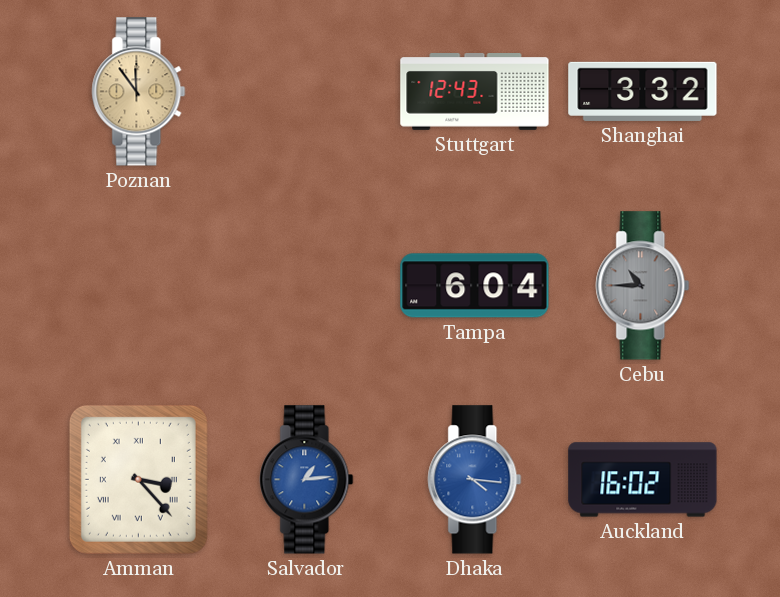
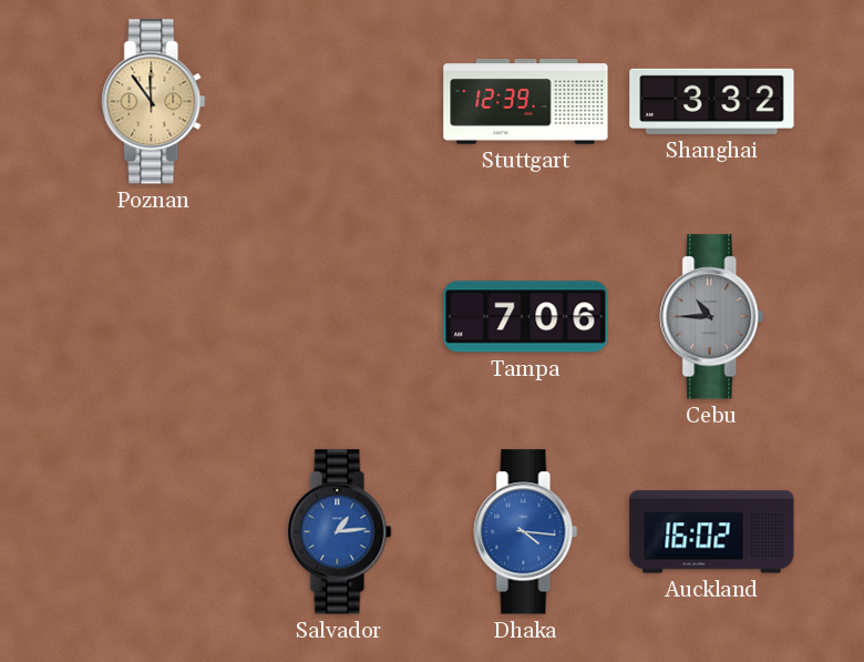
Stuttgart: 12:43 -> 12:39 (526, 102)
Tampa: 6:04 -> 7:06 (526, 317)
Amman: 3:23 -> none (138, 479)
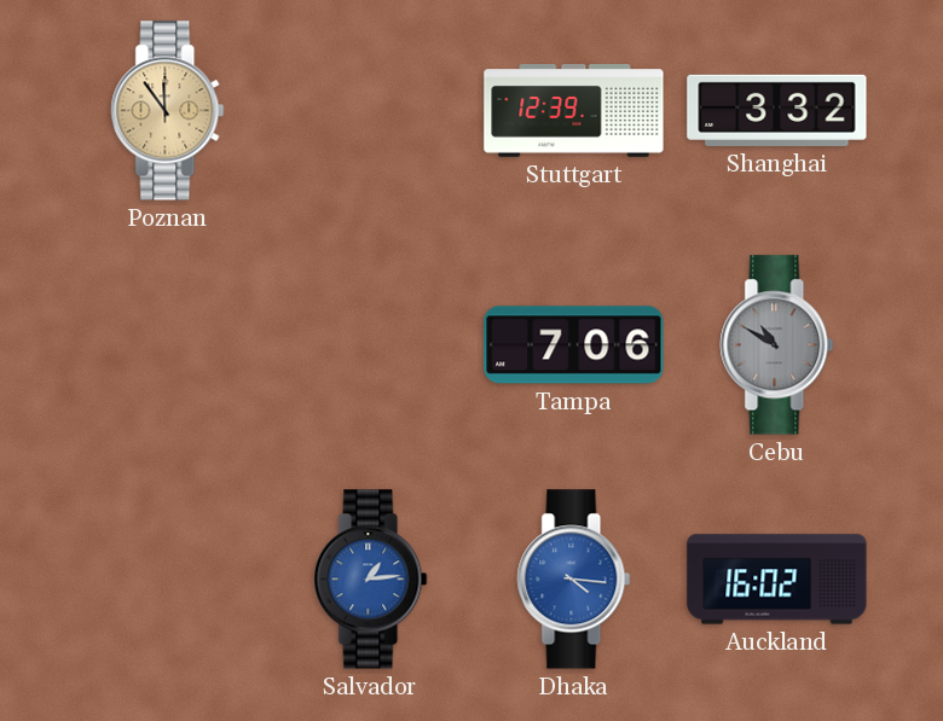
Cebu: 10:45 -> 10:50 (777, 345)
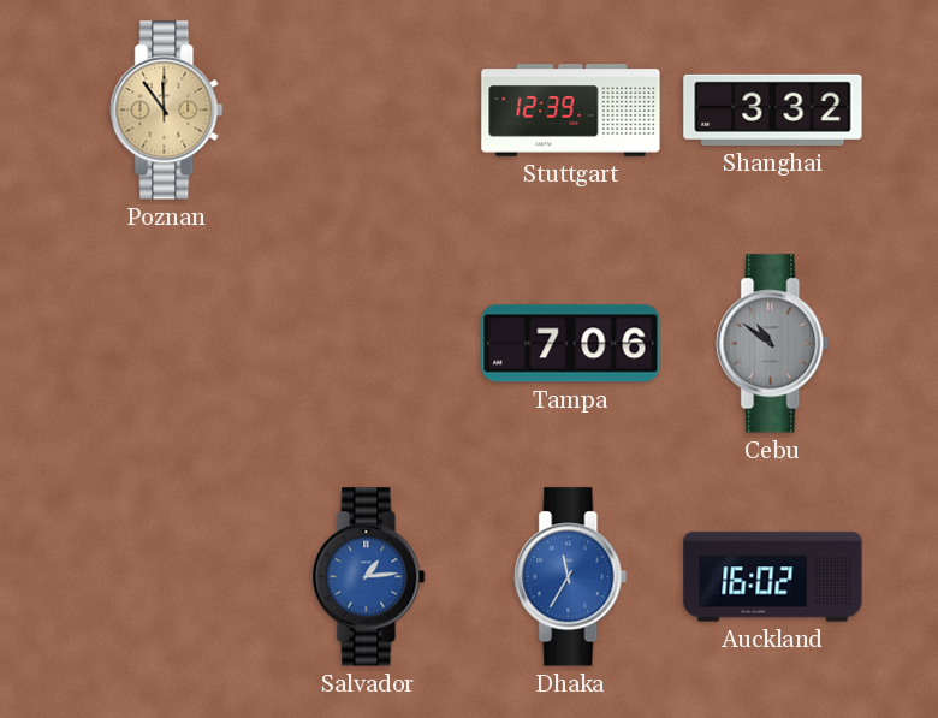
Cebu: 10:50 -> 10:51 (773, 344)
Dhaka: 4:16 -> 11:35 (571, 577)
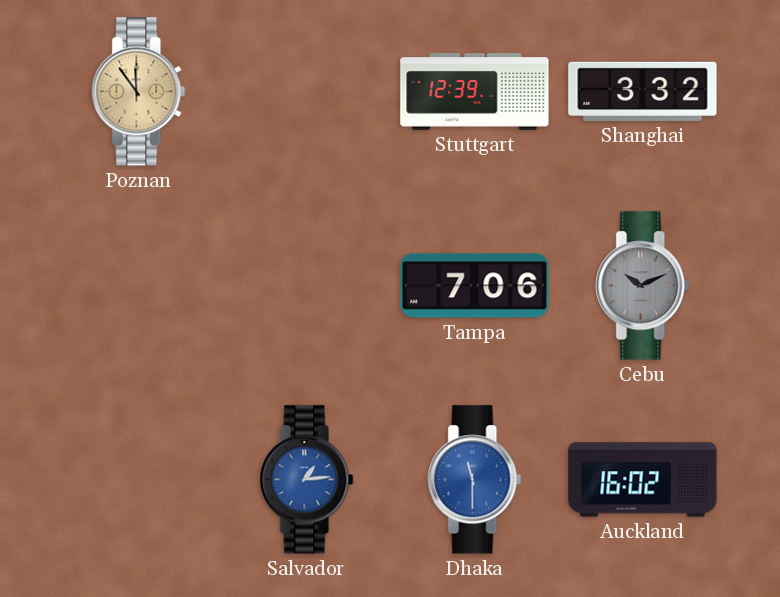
Cebu: 10:51 -> 10:11 (643, 286)
Dhaka: 11:35 -> 11:30 (475, 480)
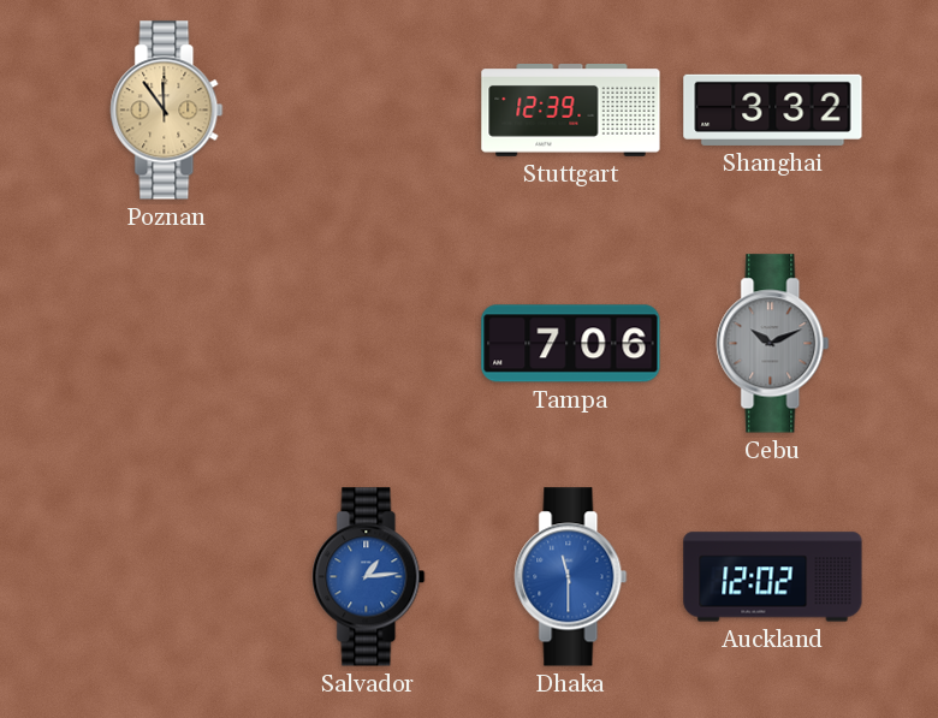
Auckland: 16:02 -> 12:02 (773, 577)
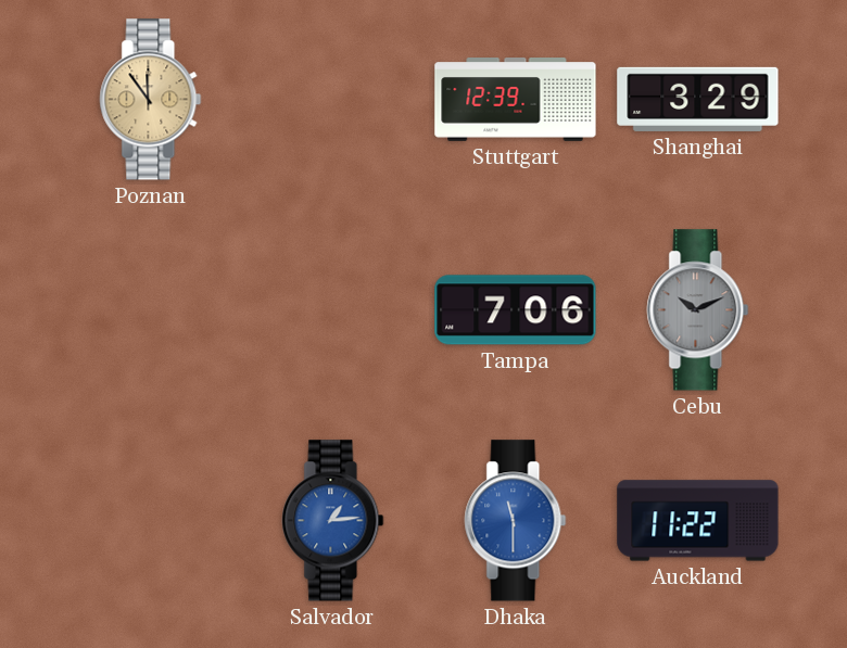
Shanghai: 3:32 -> 3:29 (698, 99)
Auckland: 12:02 -> 11:22 (698, 521)
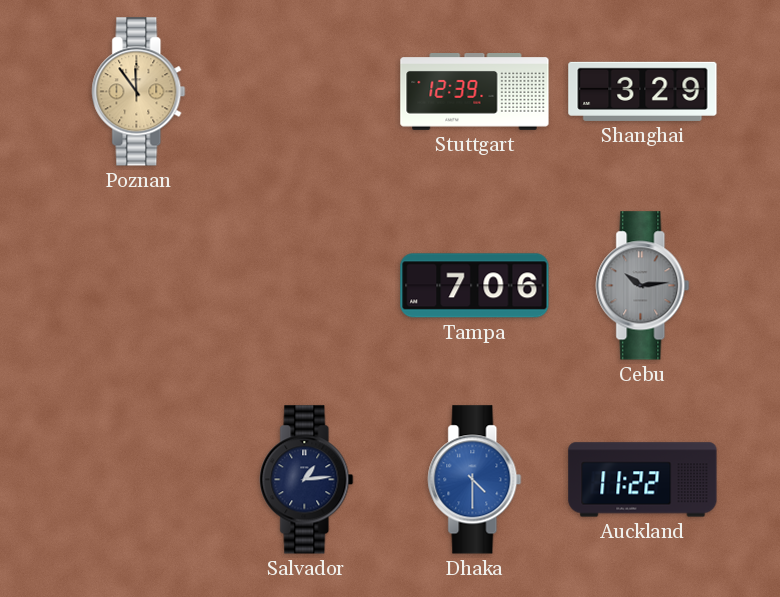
Cebu: 10:11 -> 10:14 (643, 286)
Salvador dial: blue -> navy (307, 480)
Dhaka: 11:30 -> 4:30 (475, 480)
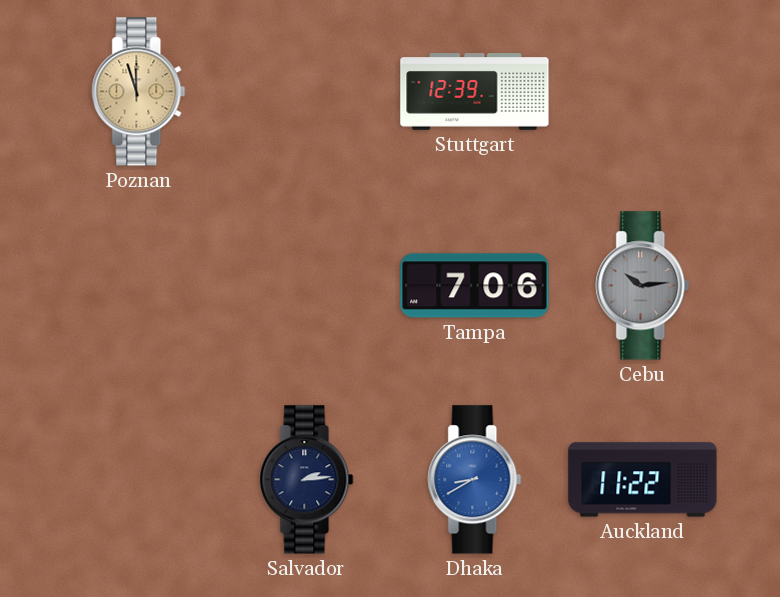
Poznan: 11:54 -> 11:57 (139, 92)
Shanghai: 3:29 -> none (643, 91)
Salvador: 1:14 -> 2:14 (307, 480)
Dhaka: 4:30 -> 8:40 (475, 480)
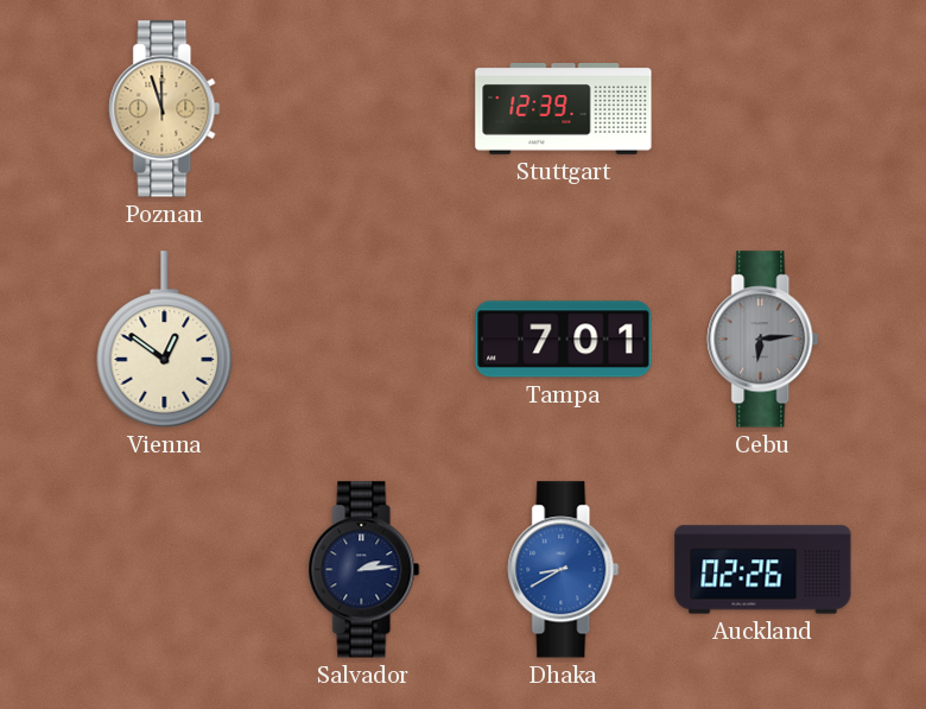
Vienna: none -> 12:51 (165, 340)
Tampa: 7:06 -> 7:01 (564, 340)
Cebu: 10:14 -> 6:14 (763, 340)
Auckland: 11:22 -> 02:26 (763, 570)
